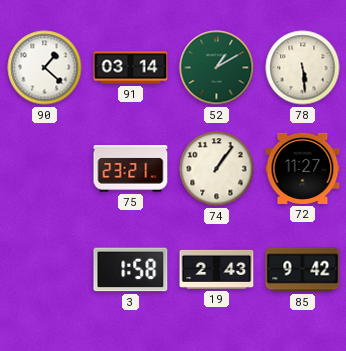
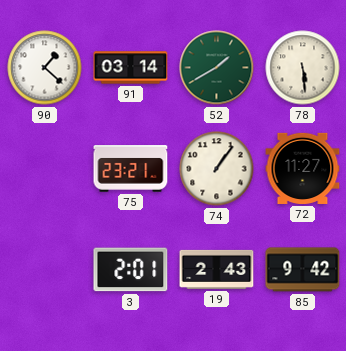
52: 1:10 -> 1:40 (217, 68)
3: 1:58 -> 2:01 (131, 270)
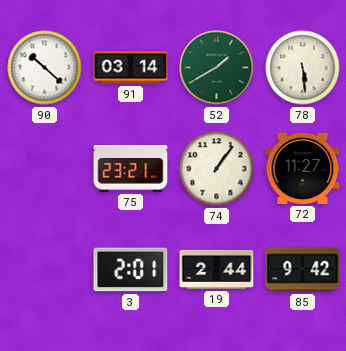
90: 1:22 -> 10:22 (45, 68)
19: 2:43 -> 2:44 (217, 269)
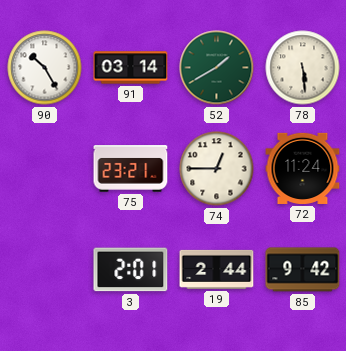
90: 10:22 -> 10:25 (45, 68)
74: 1:06 -> 12:45 (217, 169)
72: 11:27 -> 11:24 (303, 168)
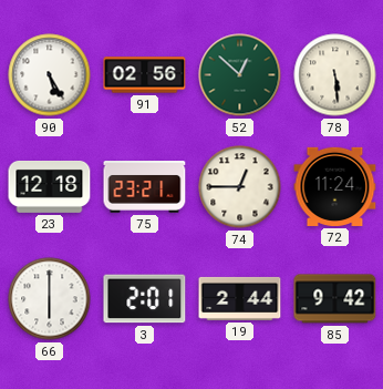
90: 10:25 -> 5:25 (50, 75)
91: 03:14 -> 02:56 (145, 75)
52: 1:40 -> 12:52 (240, 75)
23: none -> 12:18 (50, 186)
66: none -> 6:00 (50, 299)
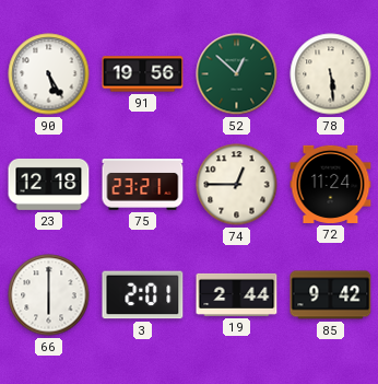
91: 02:56 -> 19:56 (143, 74)
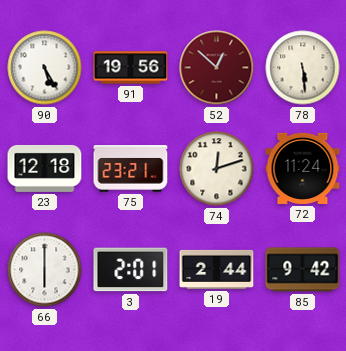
52 dial: green -> burgundy (217, 68)
74: 12:45 -> 12:12 (217, 169)
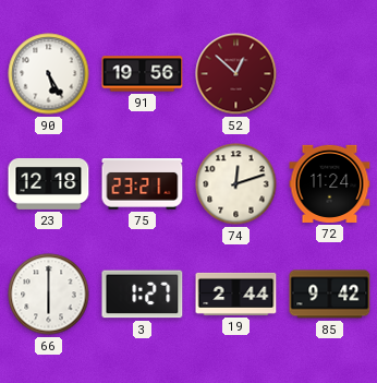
78: 5:29 -> none (303, 68)
3: 2:01 -> 1:27 (143, 295)
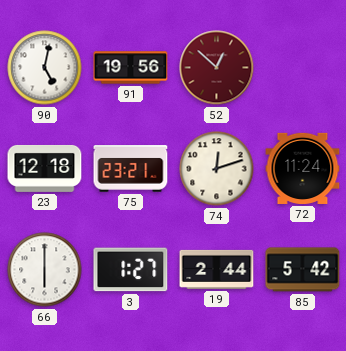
90: 5:25 -> 5:02 (45, 68)
85: 9:42 -> 5:42 (303, 270)
